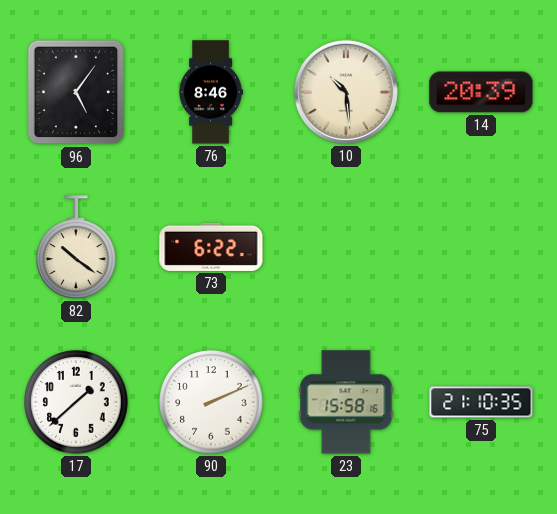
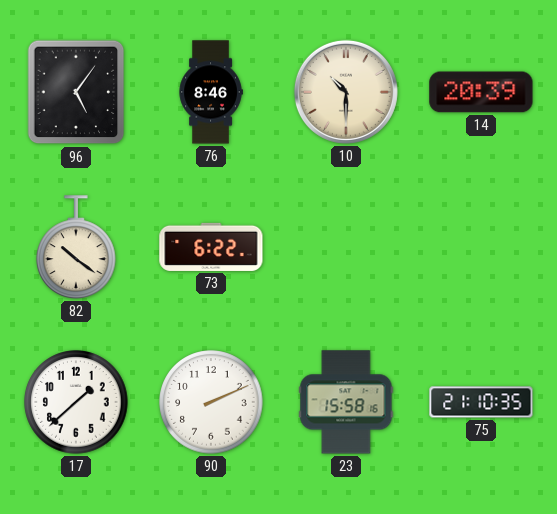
10: 10:29 -> 10:30 (346, 92)
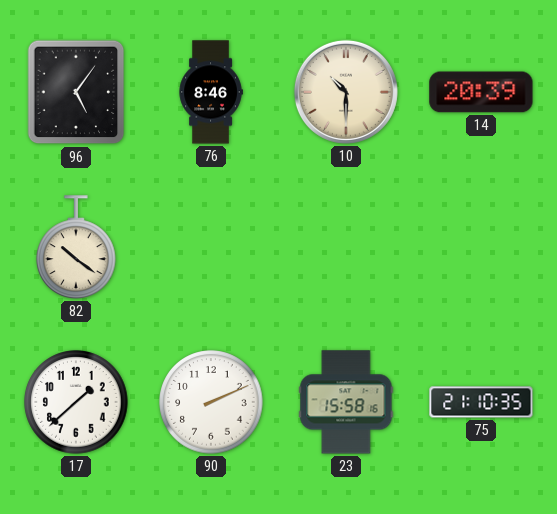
73: 6:22 -> none (211, 247)
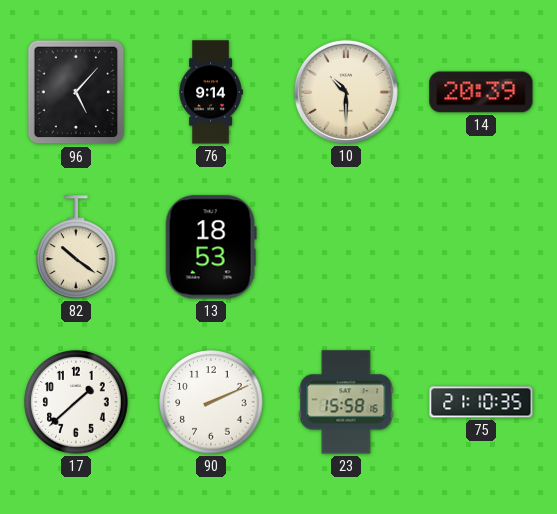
96: 5:06 -> 5:07 (76, 92)
76: 8:46 -> 9:14 (211, 92)
13: none -> 18:53 (211, 247)
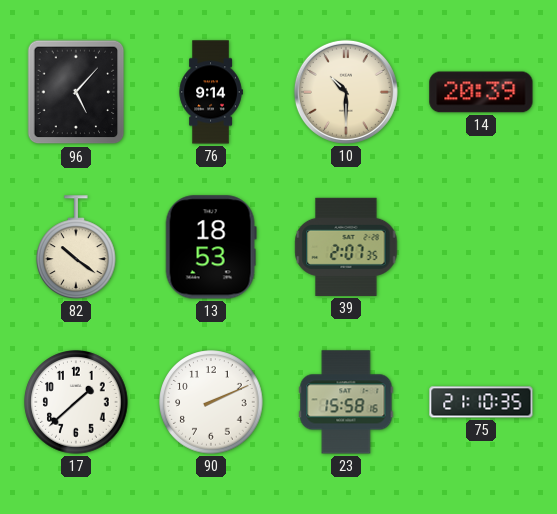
39: none -> 2:07 (346, 247)
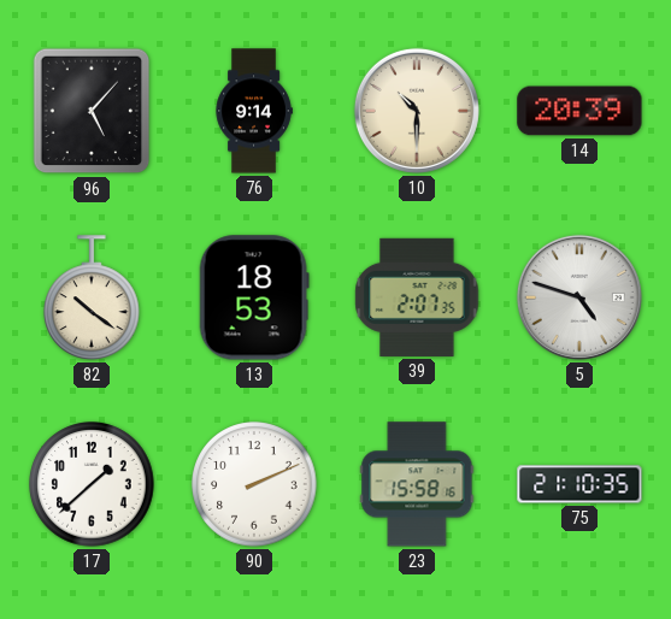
5: none -> 4:48 (579, 297)
